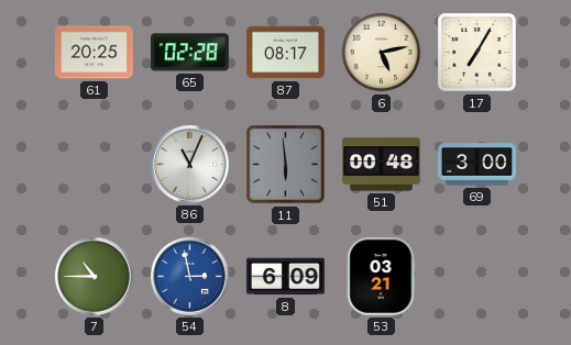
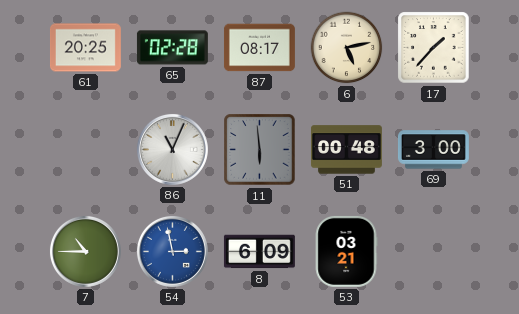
17: 7:05 -> 1:37 (434, 48)
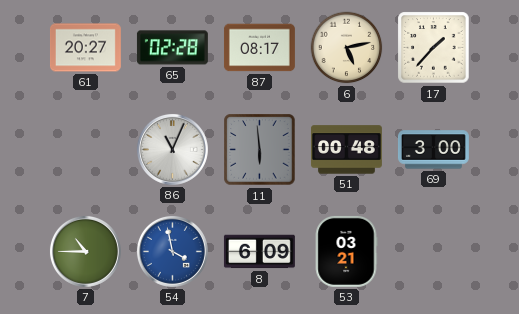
61: 20:25 -> 20:27 (85, 48)
54: 2:58 -> 3:58 (172, 251)
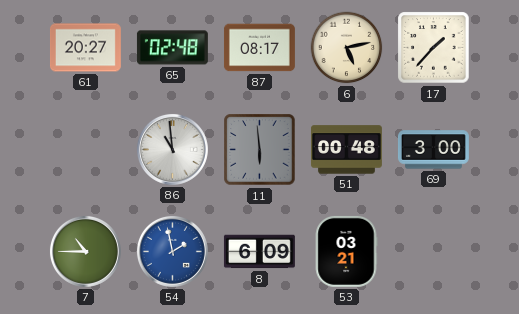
65: 02:28 -> 02:48 (172, 48)
86: 11:04 -> 10:59 (172, 149)
54: 3:58 -> 1:58 (172, 251)
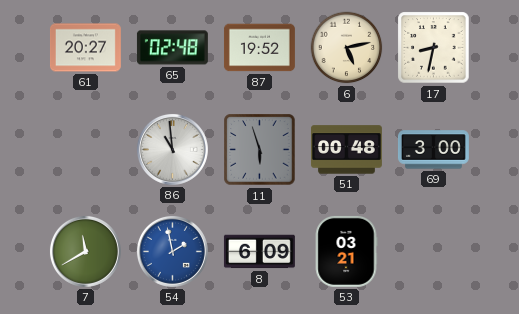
87: 08:17 -> 19:52 (259, 48)
17: 1:37 -> 8:32 (434, 48)
11: 5:59 -> 5:57 (260, 150)
7: 10:45 -> 11:40 (85, 251)
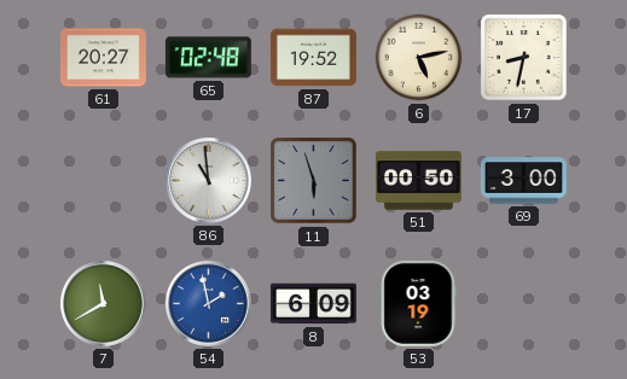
51: 00:48 -> 00:50 (418, 181)
53: 03:21 -> 03:19 (418, 303)
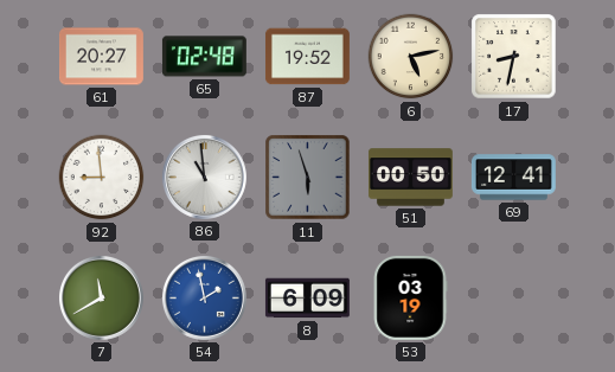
92: none -> 8:59 (102, 178)
69: 3:00 -> 12:41 (513, 178)
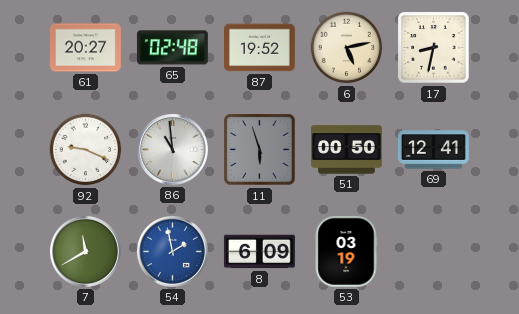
92: 8:59 -> 9:19 (86, 150)
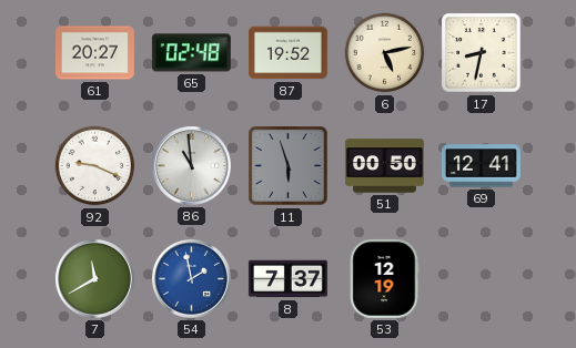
8: 6:09 -> 7:37 (287, 279)
53: 03:19 -> 12:19 (384, 278)
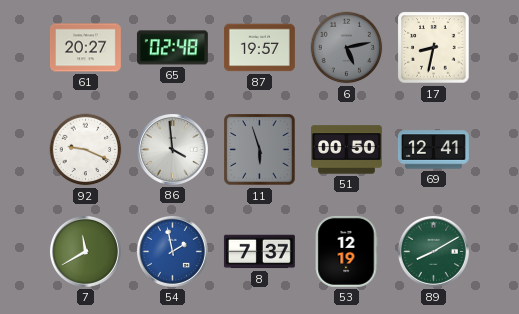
87: 19:52 -> 19:57 (259, 48)
6 dial: cream -> grey (347, 48)
86: 10:59 -> 3:59 (172, 149)
89: none -> 8:10 (433, 251)
